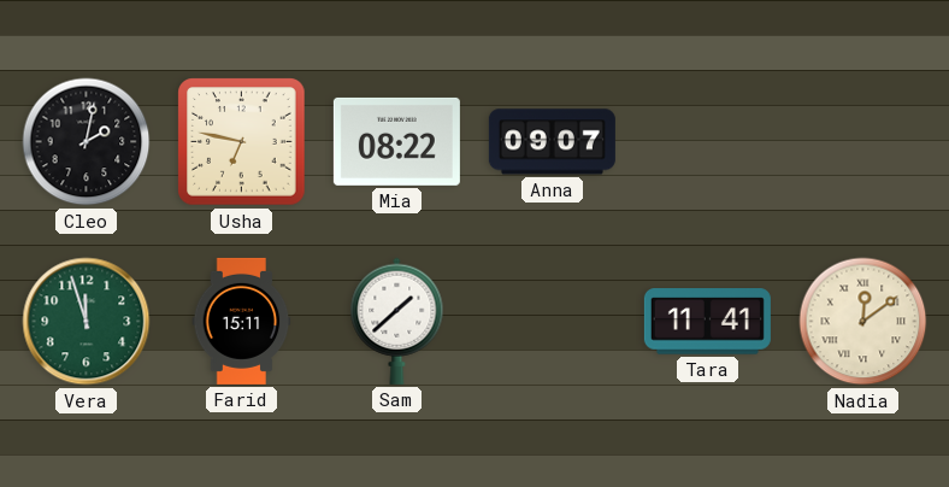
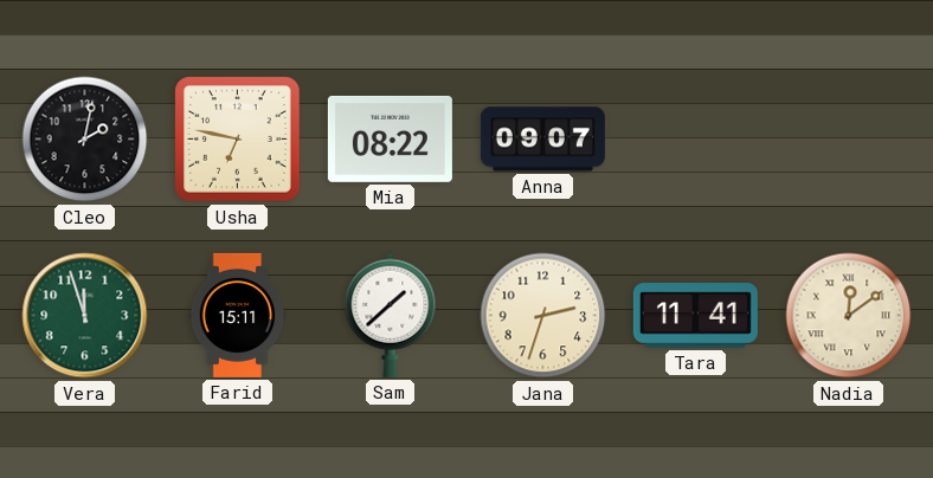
Jana: none -> 2:33 (543, 316)
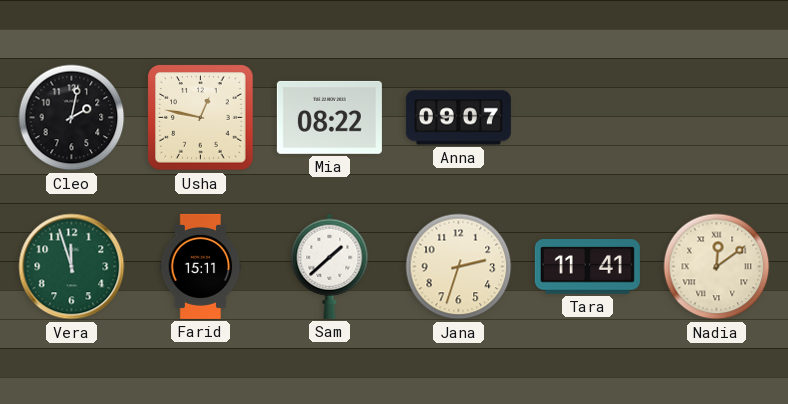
Usha: 6:47 -> 12:47 (201, 118)
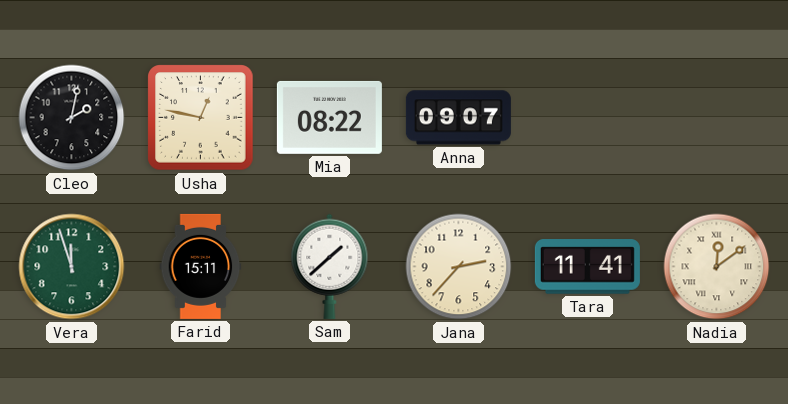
Jana: 2:33 -> 2:37 (459, 267)
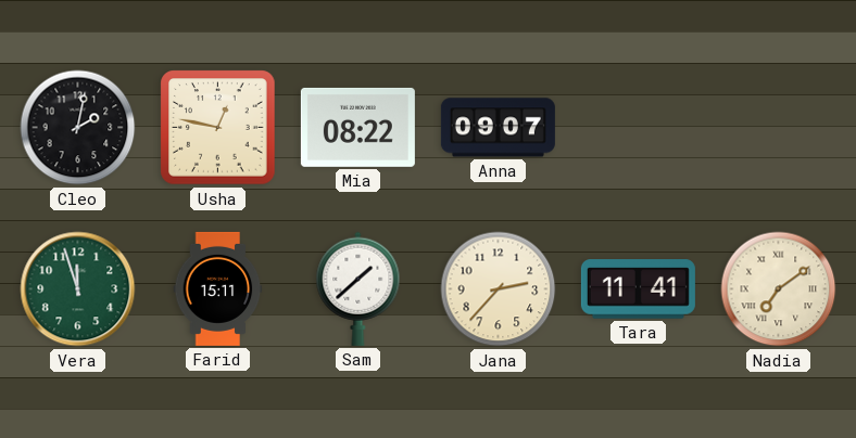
Nadia: 12:09 -> 7:09 (779, 289)
